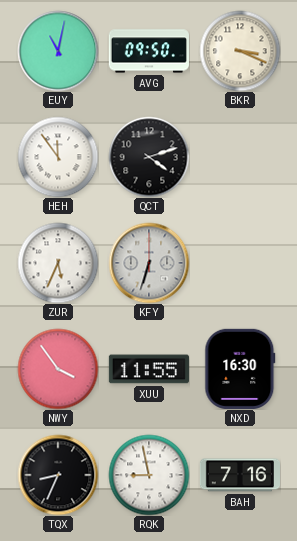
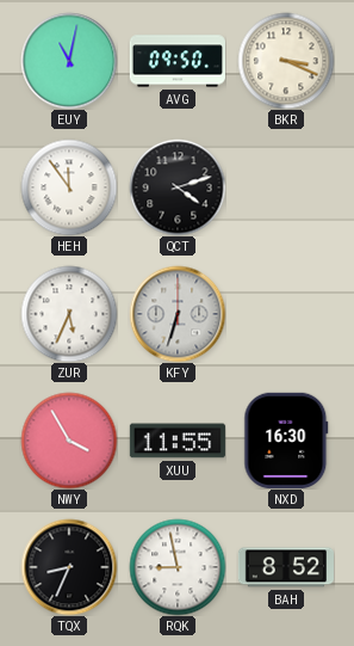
NWY: 3:54 -> 3:55 (69, 441)
BAH: 7:16 -> 8:52 (286, 567)
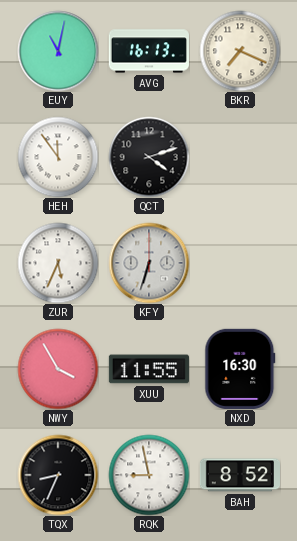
AVG: 09:50 -> 16:13 (149, 51)
BKR: 3:19 -> 7:19 (240, 51)
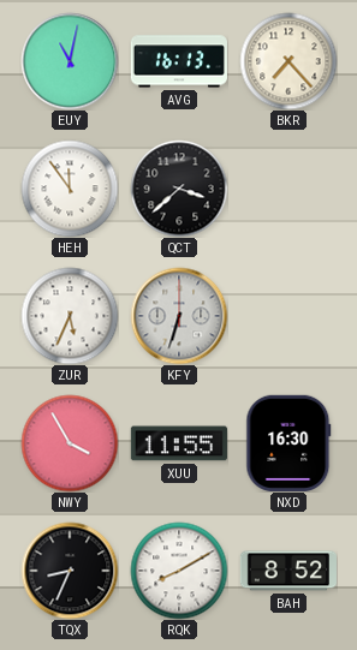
BKR: 7:19 -> 7:23 (288, 61)
QCT: 4:12 -> 3:38 (179, 189)
RQK: 8:58 -> 8:10 (179, 571)
